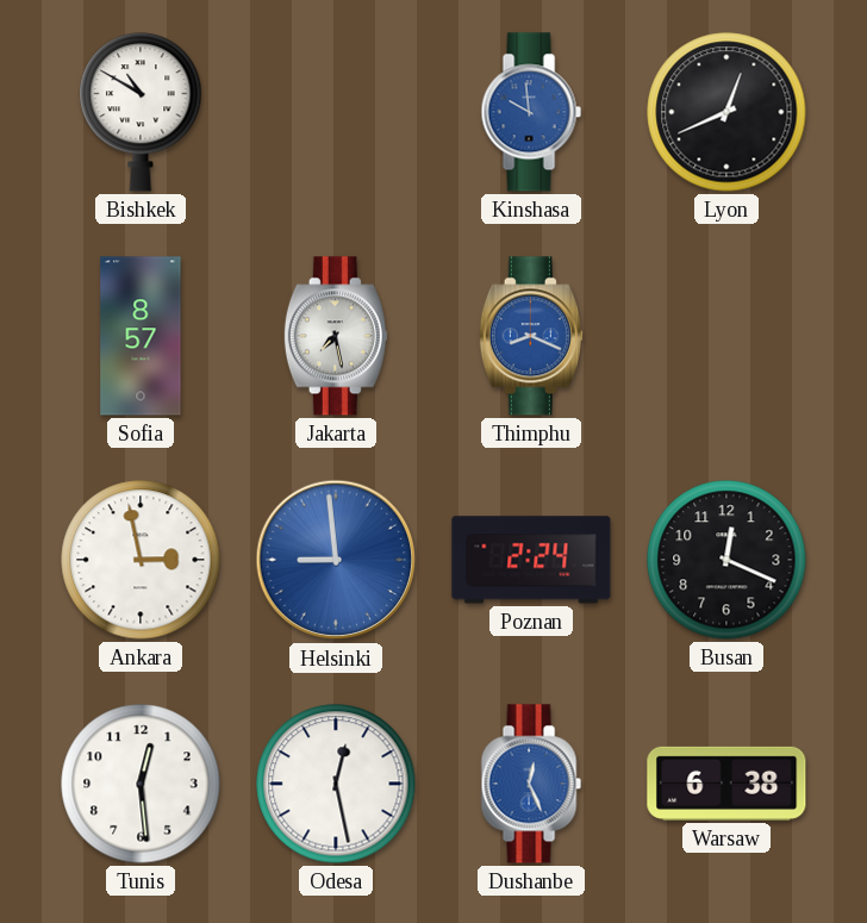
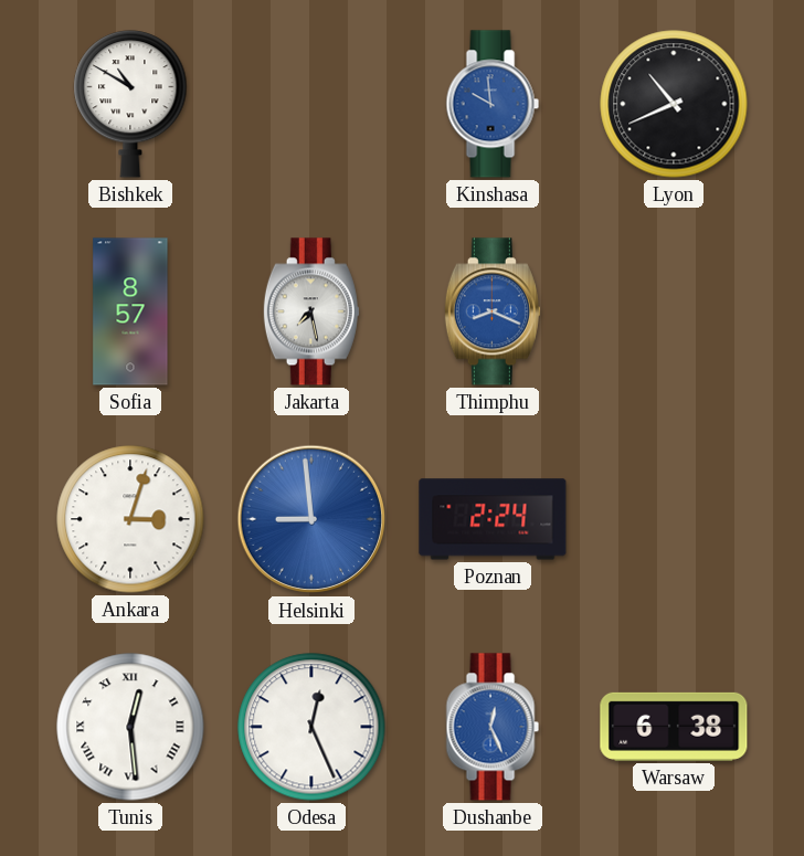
Lyon: 12:41 -> 10:41 (674, 104)
Ankara: 2:58 -> 3:03 (130, 519)
Busan: 12:19 -> none (726, 560)
Tunis numerals: Arabic -> Roman (130, 727)
Odesa: 12:28 -> 12:26 (311, 727)
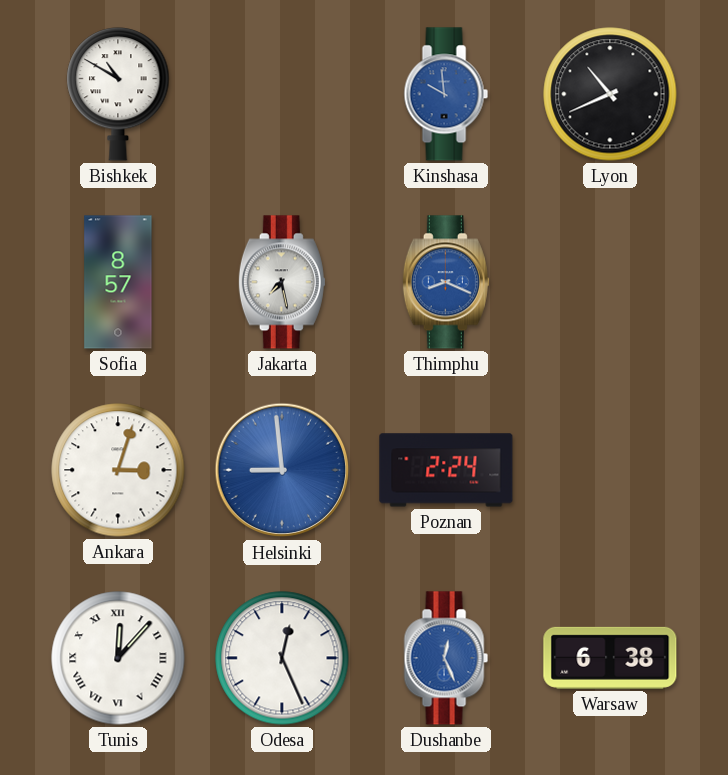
Tunis: 12:29 -> 12:07 (118, 658)
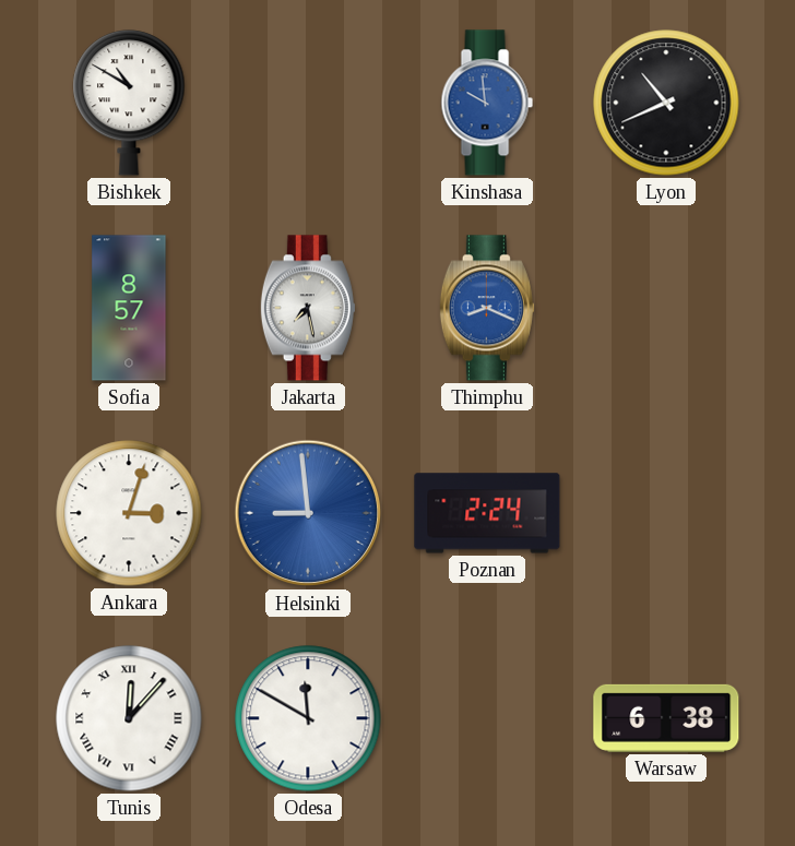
Odesa: 12:26 -> 11:50 (308, 718)
Dushanbe: 12:26 -> none (446, 658)
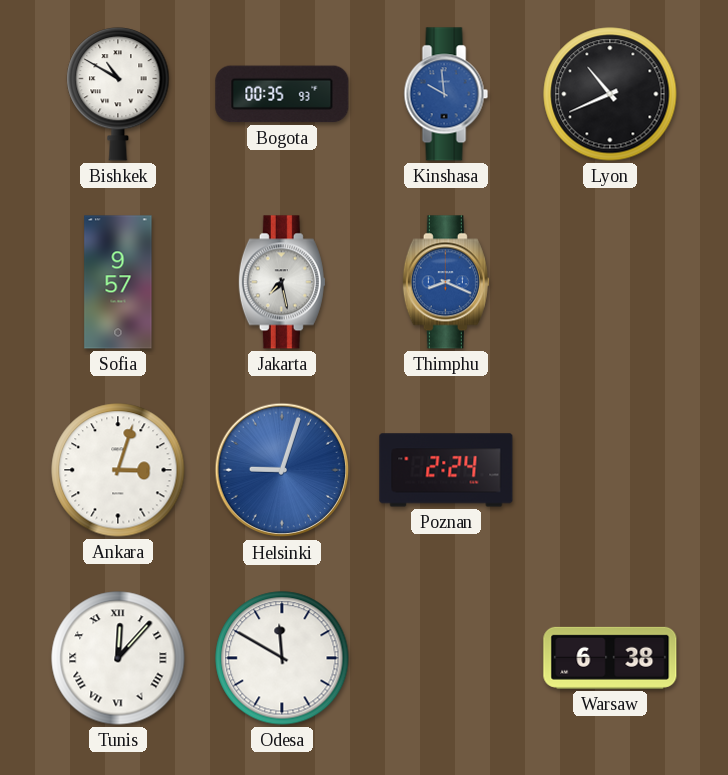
Bogota: none -> 00:35 (282, 94)
Sofia: 8:57 -> 9:57 (118, 282)
Helsinki: 8:59 -> 9:03 (282, 470)
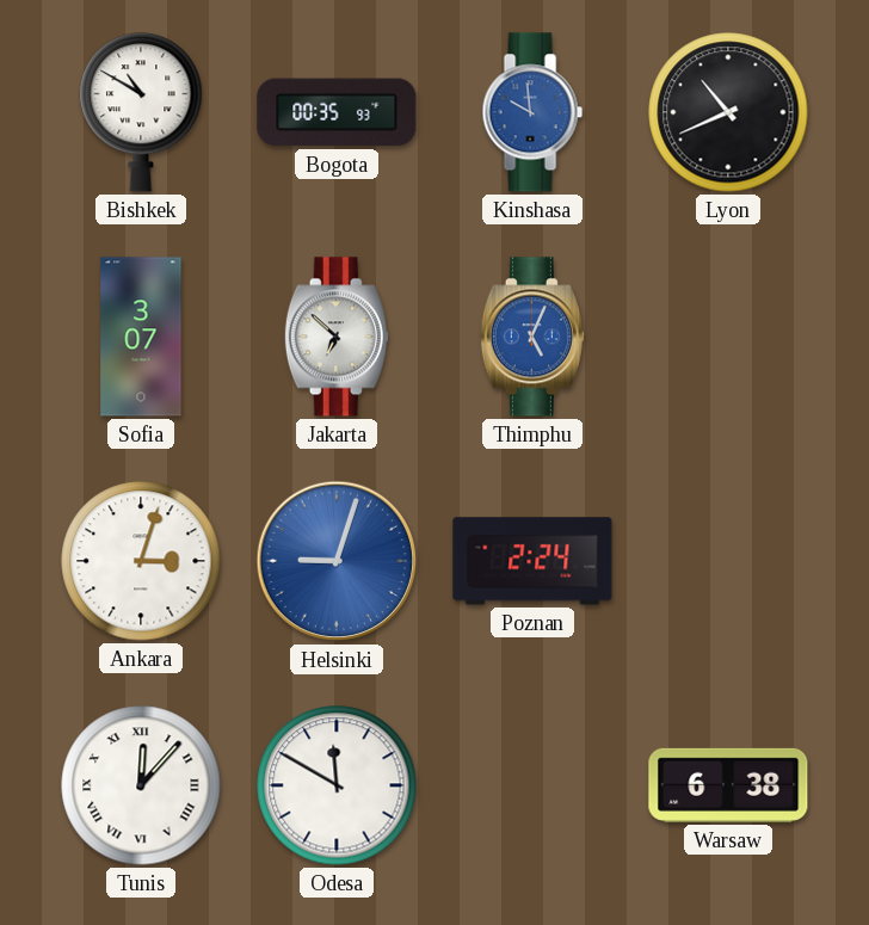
Sofia: 9:57 -> 3:07 (141, 337)
Jakarta: 7:28 -> 6:52 (337, 337)
Thimphu: 8:19 -> 5:04 (532, 337)
